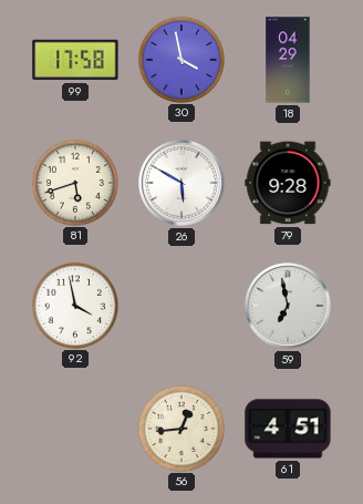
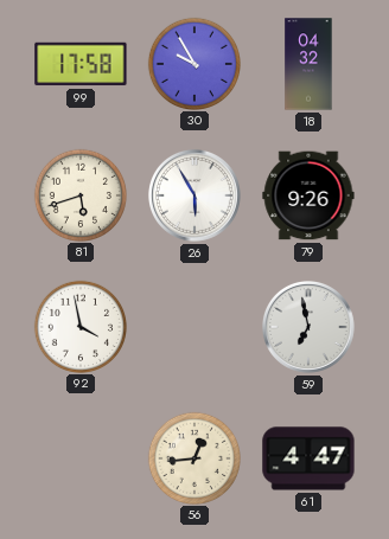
30: 3:58 -> 9:55 (193, 63)
18: 04:29 -> 04:32 (308, 64)
26: 5:50 -> 5:55 (194, 195)
79: 9:28 -> 9:26 (308, 195)
61: 4:51 -> 4:47 (308, 458)
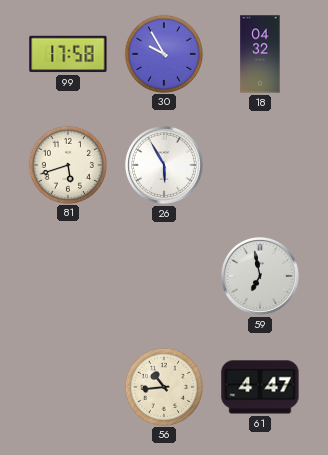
79: 9:26 -> none (308, 195)
92: 3:58 -> none (79, 326)
56: 12:44 -> 10:44 (163, 386)
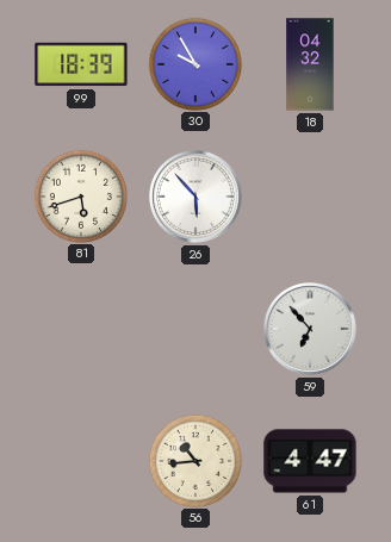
99: 17:58 -> 18:39 (81, 64)
26: 5:55 -> 5:53 (195, 197)
59: 6:58 -> 6:53 (310, 329)
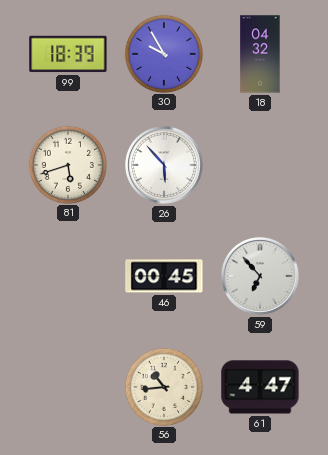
46: none -> 00:45 (164, 276)
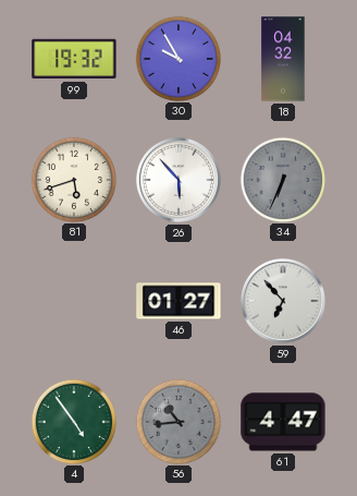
99: 18:39 -> 19:32 (74, 59)
34: none -> 6:34 (282, 179)
46: 00:45 -> 01:27 (178, 301)
4: none -> 4:54 (73, 421)
56 dial: cream -> grey (177, 421)
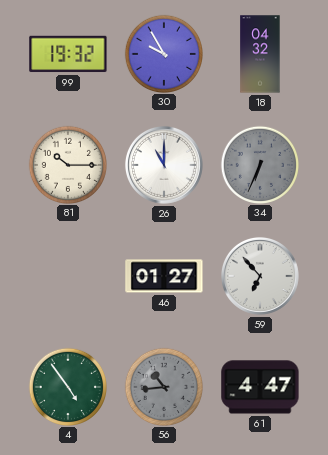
81: 5:42 -> 10:15 (67, 164)
26: 5:53 -> 11:00 (164, 165)
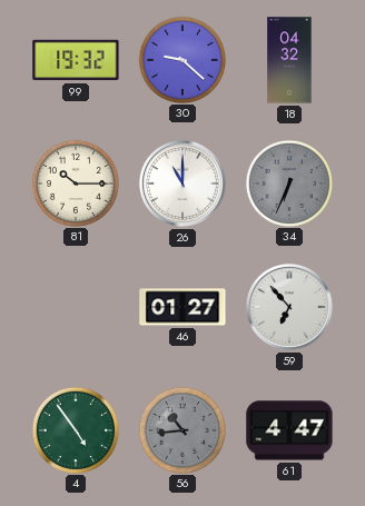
30: 9:55 -> 9:22 (181, 59)
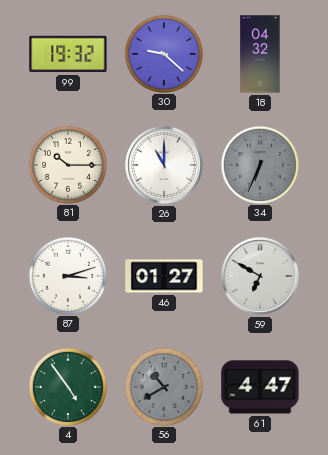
87: none -> 3:12 (67, 275)
59: 6:53 -> 6:50 (260, 276)
56: 10:44 -> 10:40 (163, 386)
